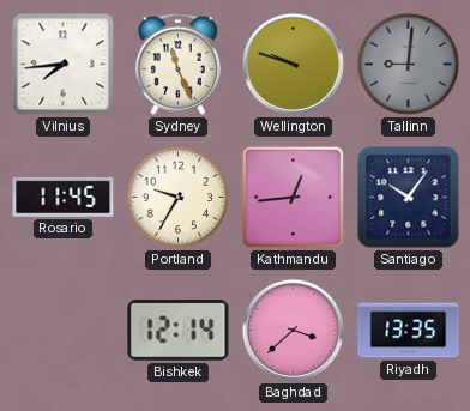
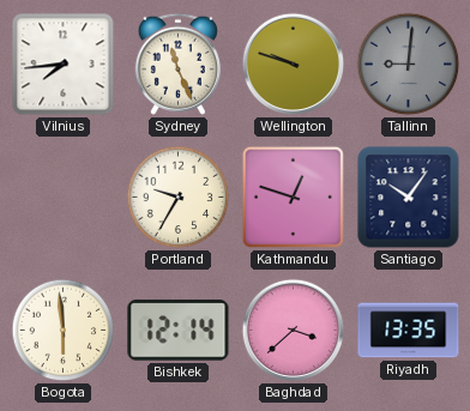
Rosario: 11:45 -> none (64, 197)
Kathmandu: 12:44 -> 12:48 (293, 197)
Bogota: none -> 5:59 (64, 331)
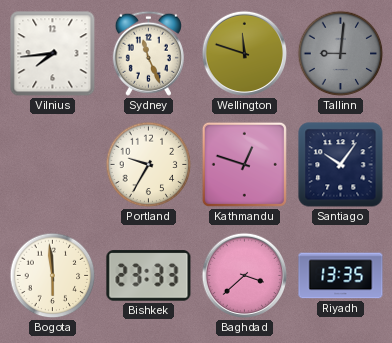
Wellington: 9:48 -> 11:48 (245, 54)
Bishkek: 12:14 -> 23:33 (149, 276)
